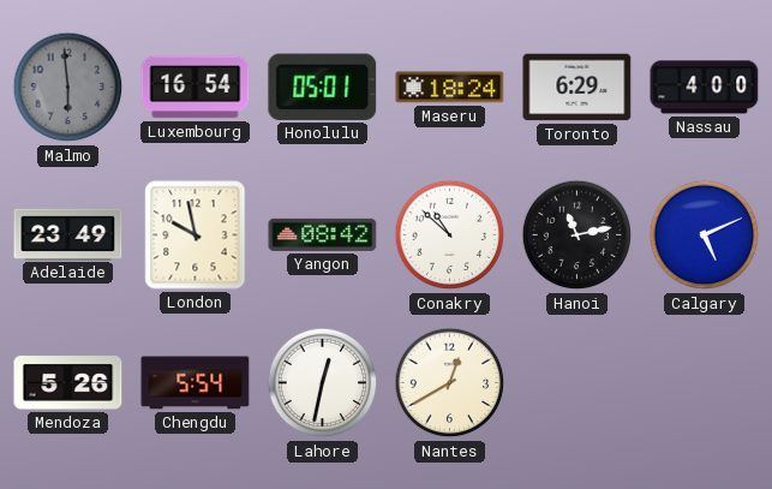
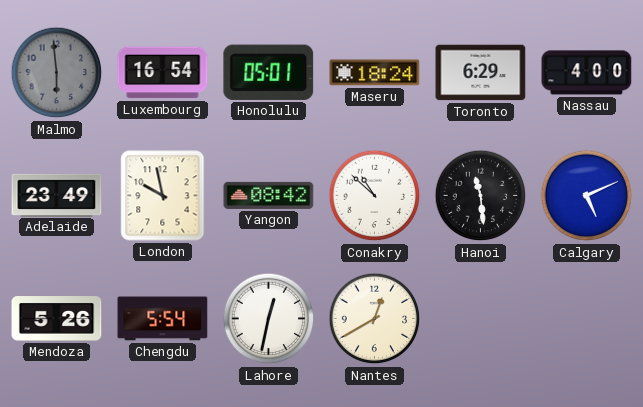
Hanoi: 11:13 -> 11:29 (481, 196)
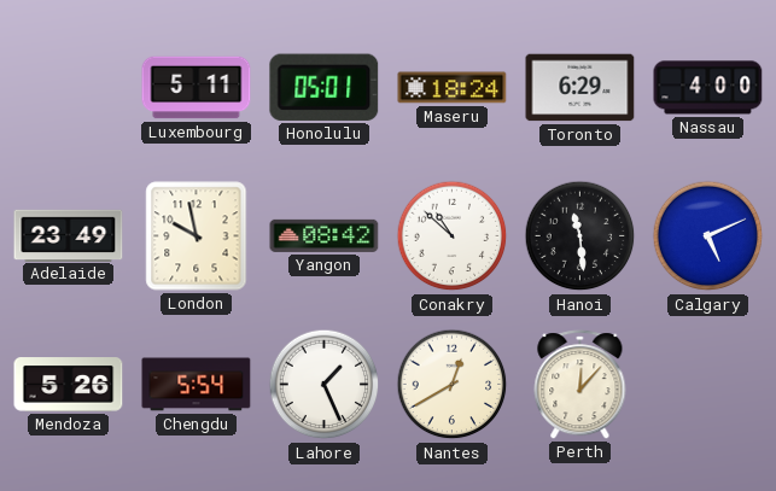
Malmo: 5:59 -> none (57, 73)
Luxembourg: 16:54 -> 5:11 (197, 88)
Lahore: 12:32 -> 1:26 (325, 385)
Perth: none -> 12:07 (580, 385)
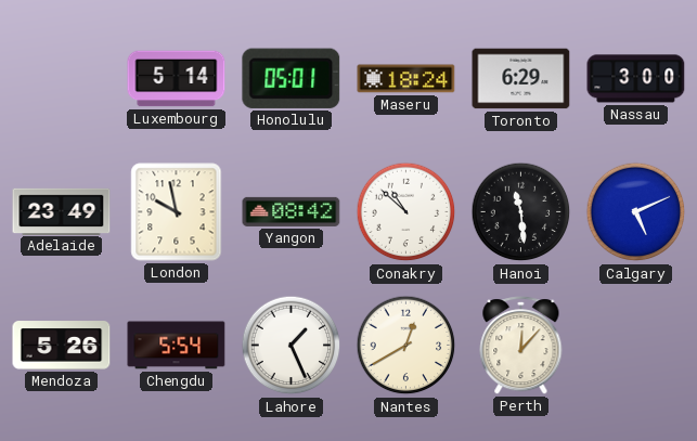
Luxembourg: 5:11 -> 5:14 (177, 79)
Nassau: 4:00 -> 3:00 (636, 79)
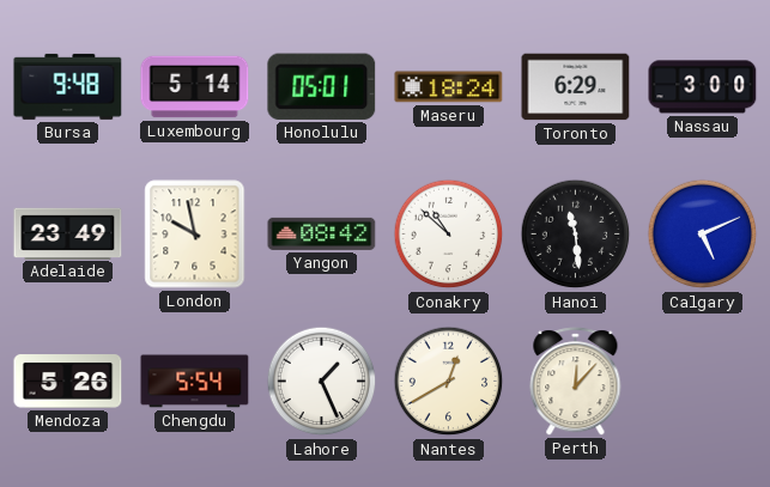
Bursa: none -> 9:48 (68, 86)
